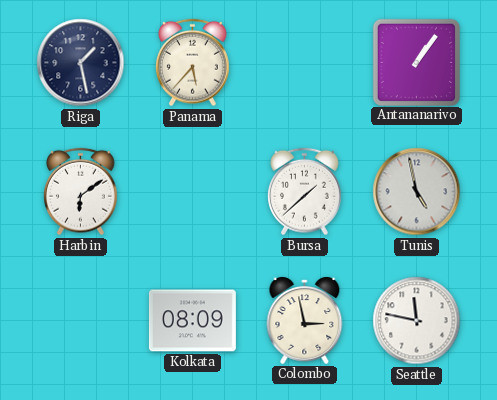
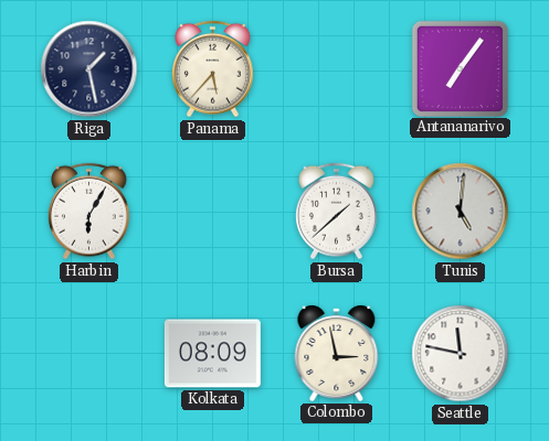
Antananarivo: 1:06 -> 7:06 (460, 68)
Harbin: 6:09 -> 6:05 (89, 212)
Tunis: 4:58 -> 5:01 (461, 212)
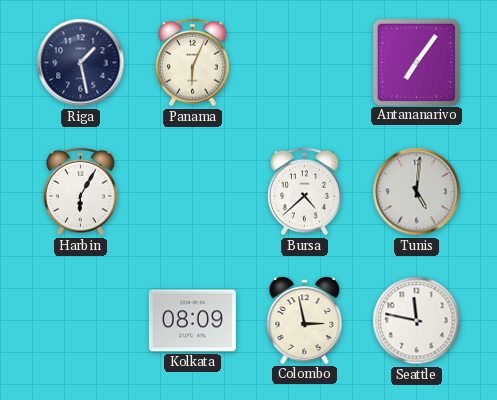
Panama: 5:37 -> 6:04 (193, 63)
Bursa: 1:38 -> 4:38 (305, 192)
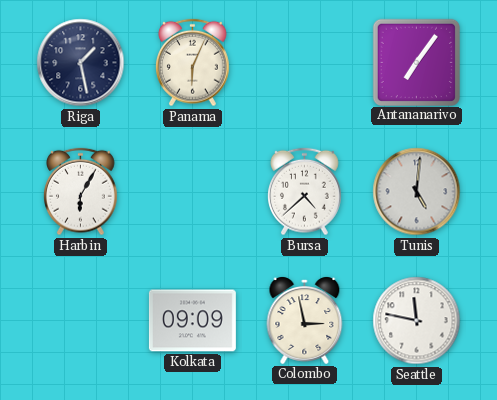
Kolkata: 08:09 -> 09:09 (192, 321)
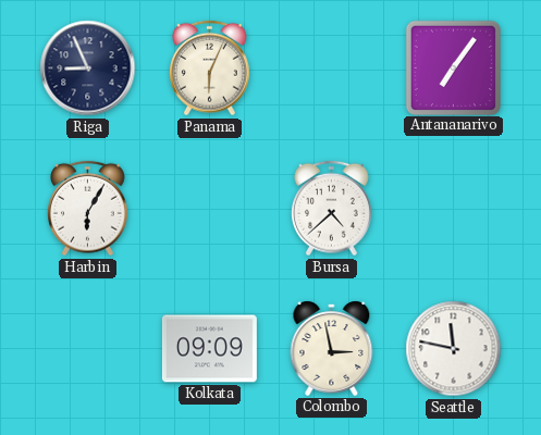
Riga: 1:28 -> 8:56 (88, 69)
Tunis: 5:01 -> none (417, 192)
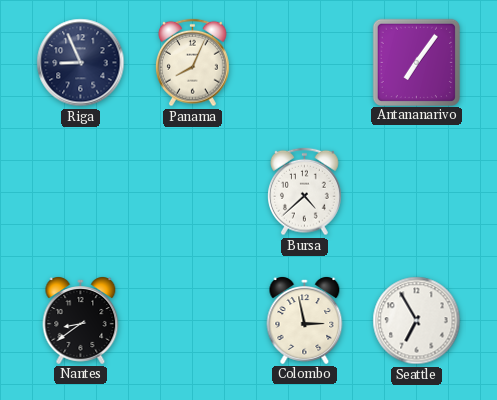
Panama: 6:04 -> 8:04 (193, 63)
Harbin: 6:05 -> none (88, 209)
Nantes: none -> 8:39 (81, 320)
Kolkata: 09:09 -> none (209, 349)
Seattle: 11:47 -> 6:55 (417, 321)
